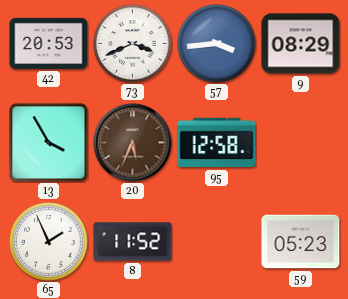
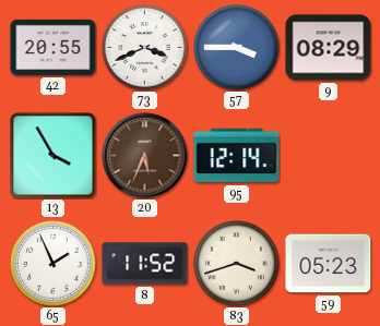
42: 20:53 -> 20:55 (54, 47)
57: 3:44 -> 3:45 (237, 48)
95: 12:58 -> 12:14 (237, 156)
83: none -> 3:42 (237, 264)
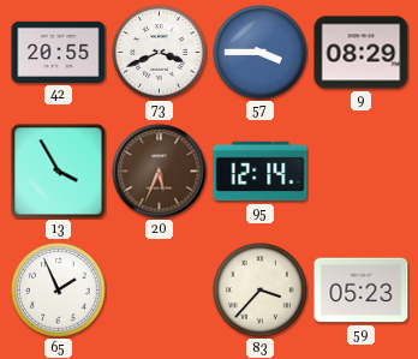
8: 11:52 -> none (145, 264)
83: 3:42 -> 3:37 (261, 291)
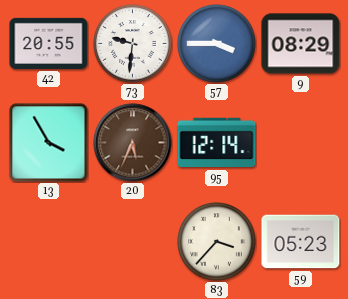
73: 3:41 -> 9:31 (133, 44)
65: 1:56 -> none (59, 291)
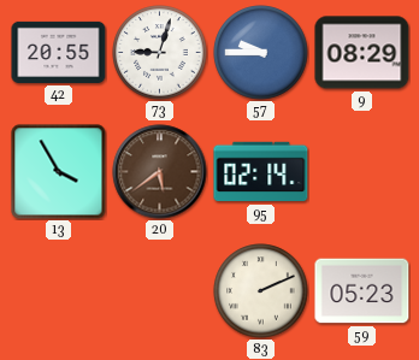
73: 9:31 -> 9:03 (160, 53)
57: 3:45 -> 9:45 (261, 53)
20: 5:34 -> 5:39 (160, 172)
95: 12:14 -> 02:14 (261, 172)
83: 3:37 -> 2:11 (261, 291)
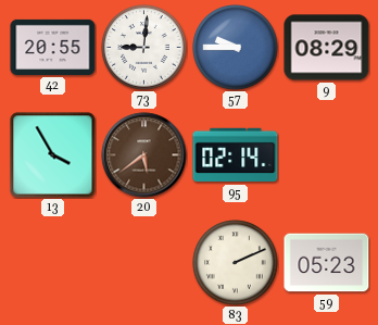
73: 9:03 -> 9:01 (144, 48)
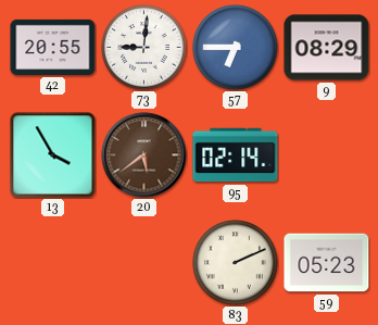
57: 9:45 -> 6:45 (236, 48)
